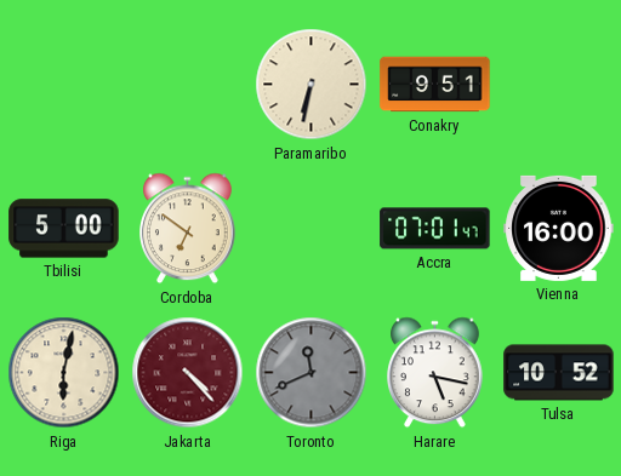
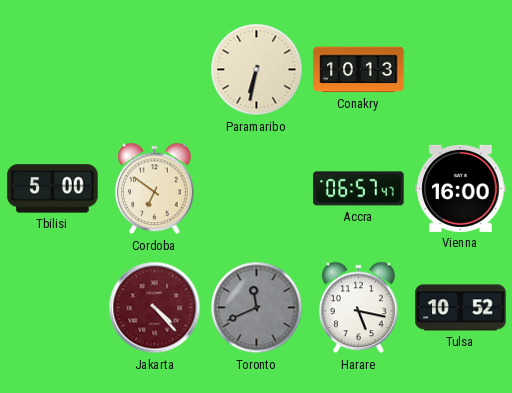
Conakry: 9:51 -> 10:13 (359, 70)
Accra: 07:01 -> 06:57 (359, 189)
Riga: 6:02 -> none (64, 373)
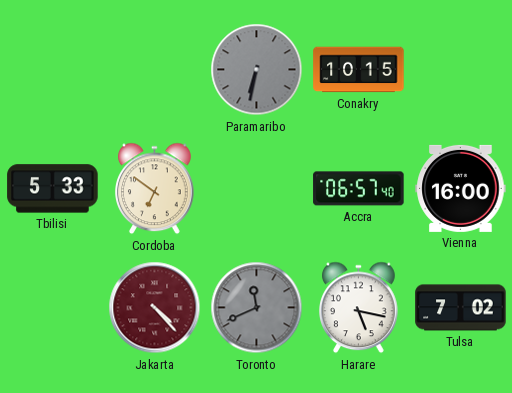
Paramaribo dial: cream -> grey (257, 70)
Conakry: 10:13 -> 10:15 (359, 70)
Tbilisi: 5:00 -> 5:33 (53, 189)
Accra: 06:57:47 -> 06:57:40 (359, 189)
Tulsa: 10:52 -> 7:02 (461, 308)
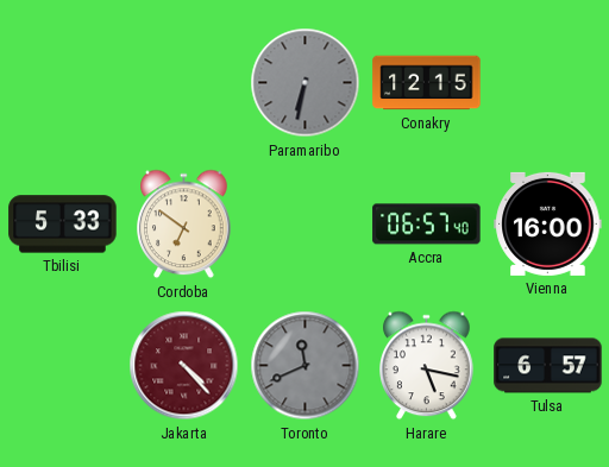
Conakry: 10:15 -> 12:15 (427, 83)
Tulsa: 7:02 -> 6:57 (548, 366)
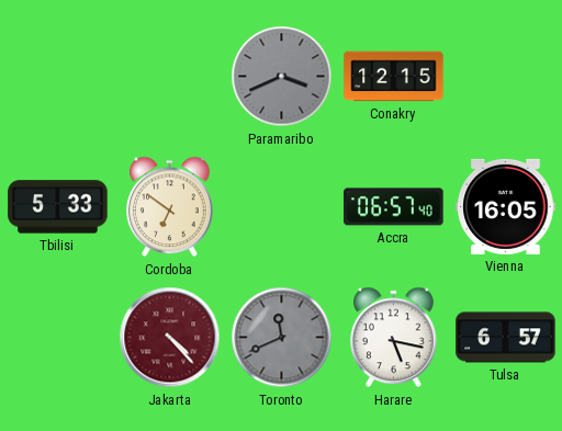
Paramaribo: 6:32 -> 3:41 (282, 77)
Vienna: 16:00 -> 16:05 (506, 206)
